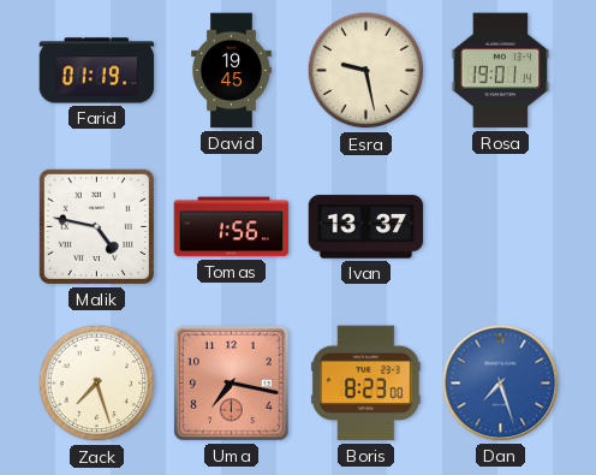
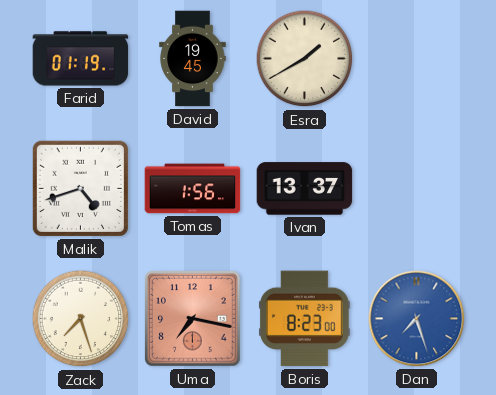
Esra: 9:28 -> 1:40 (305, 59)
Rosa: 19:01 -> none (501, 71)
Malik: 4:47 -> 4:42 (80, 188)
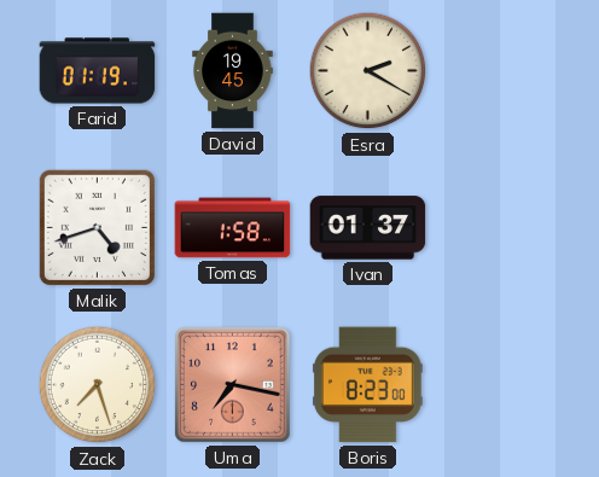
Esra: 1:40 -> 2:20 (368, 71)
Tomas: 1:56 -> 1:58 (233, 228)
Ivan: 13:37 -> 01:37 (368, 228)
Dan: 7:27 -> none (417, 319)
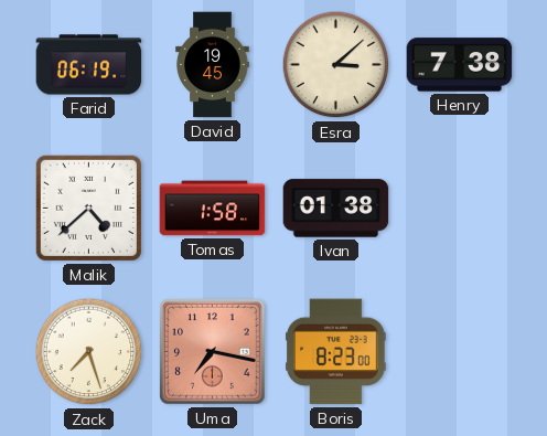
Farid: 01:19 -> 06:19 (89, 65)
Esra: 2:20 -> 3:08 (336, 65)
Henry: none -> 7:38 (460, 65)
Malik: 4:42 -> 4:38 (88, 208)
Ivan: 01:37 -> 01:38 (336, 209)
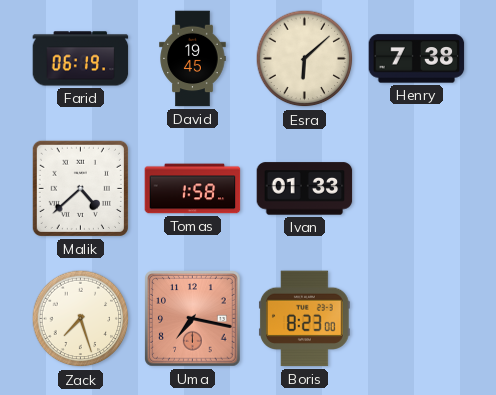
Esra: 3:08 -> 6:08 (305, 59)
Ivan: 01:38 -> 01:33 (305, 189)
